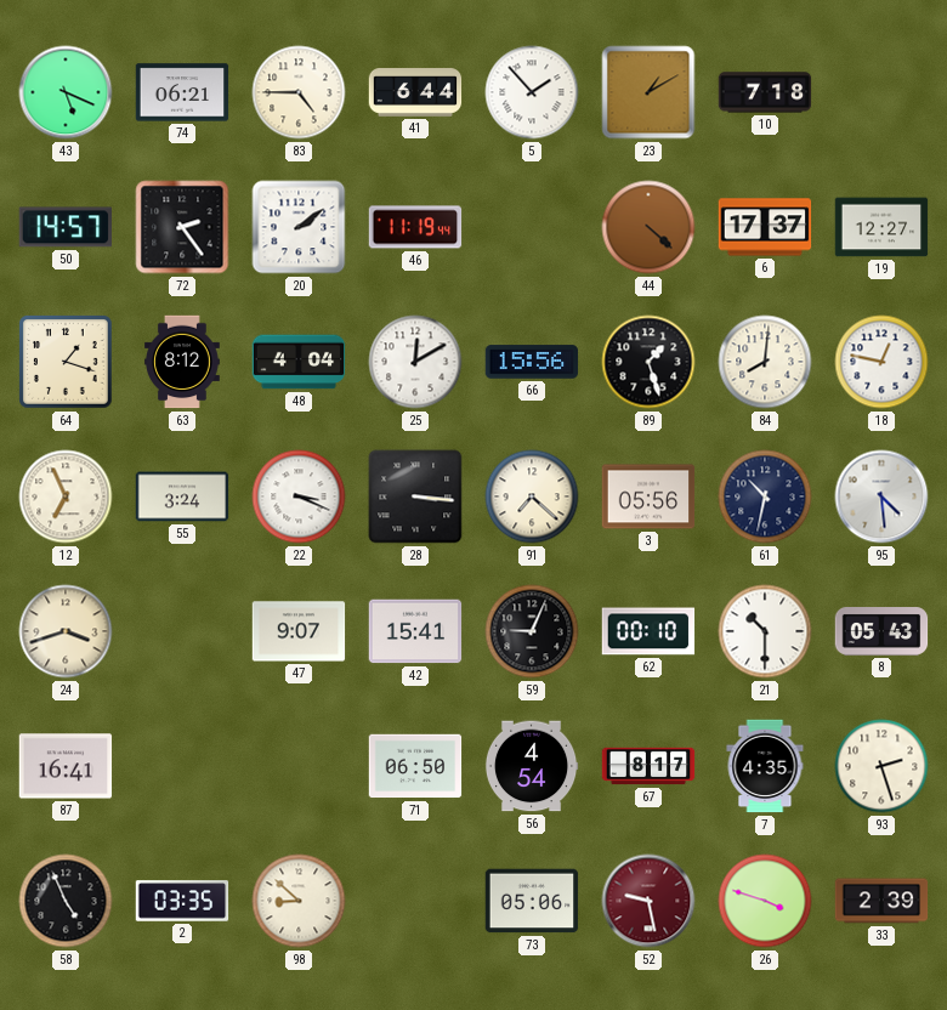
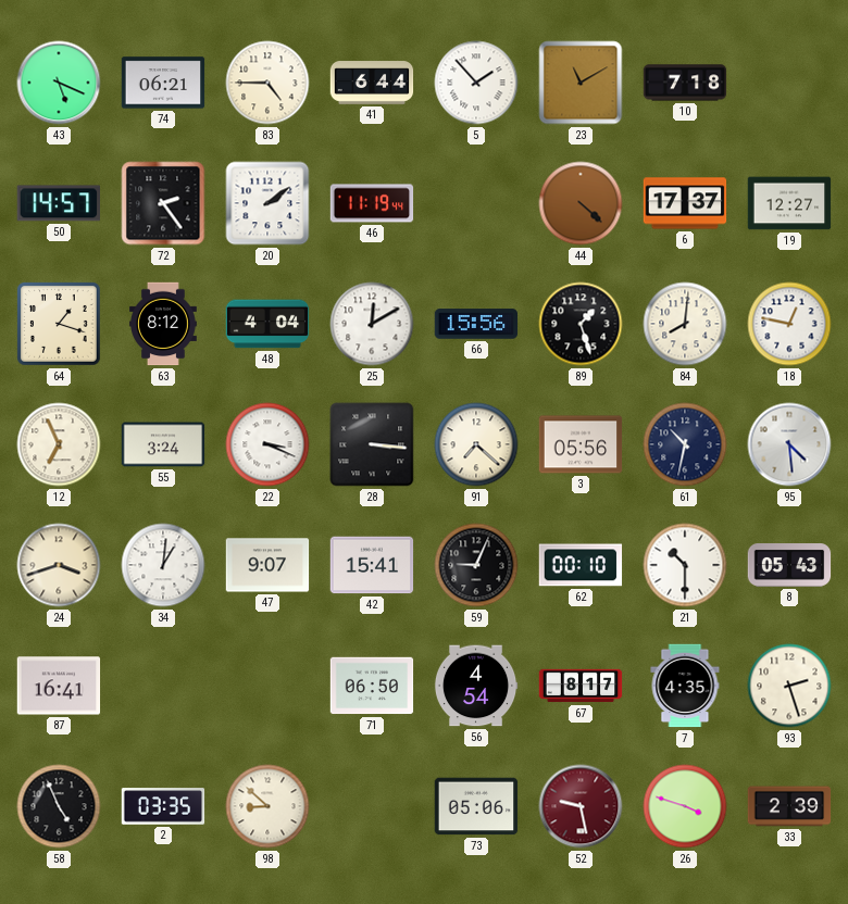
23: 1:10 -> 11:10 (581, 83)
34: none -> 1:01 (163, 565)
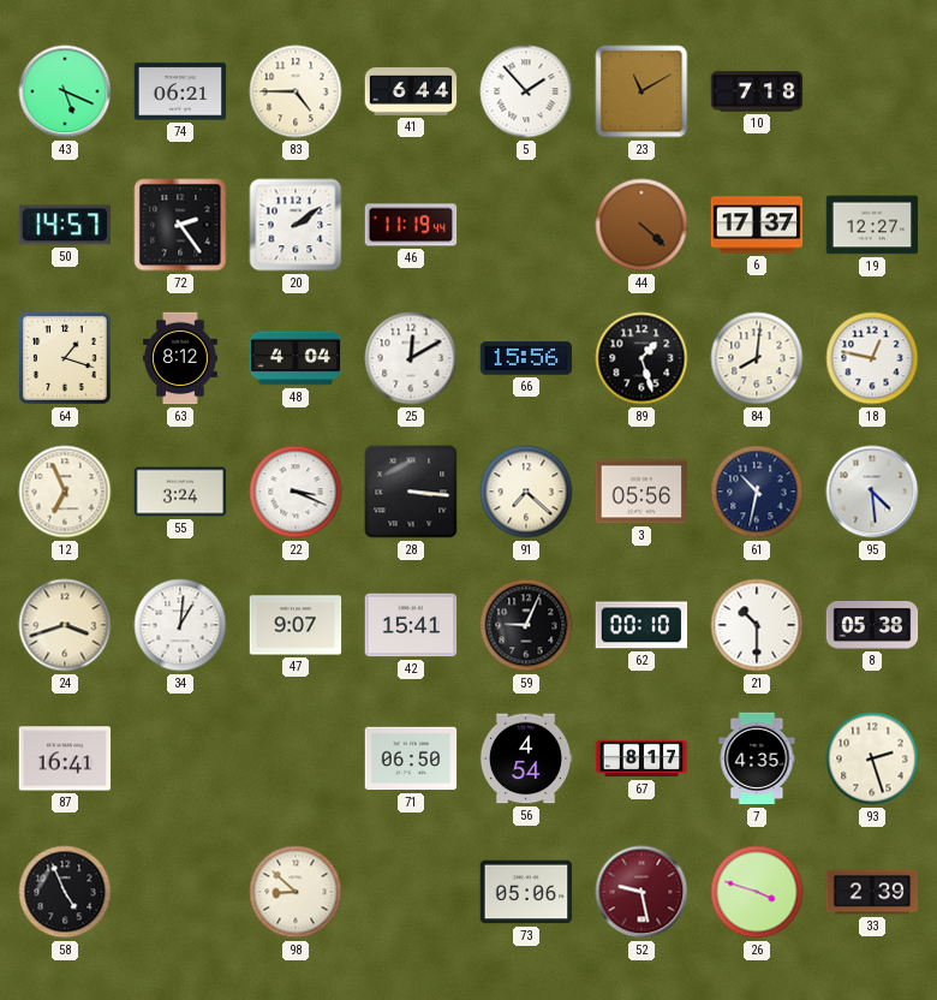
8: 05:43 -> 05:38 (872, 626)
2: 03:35 -> none (163, 806)
